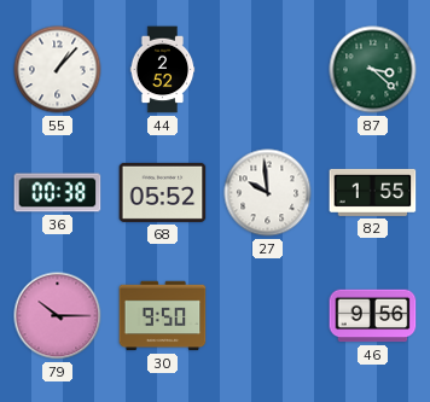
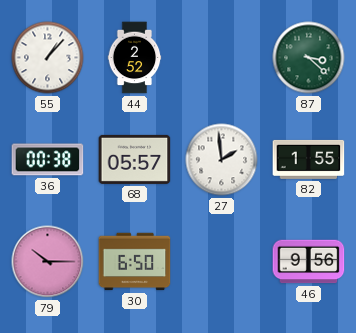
68: 05:52 -> 05:57 (135, 159)
27: 9:59 -> 1:59 (222, 160)
30: 9:50 -> 6:50 (135, 262)
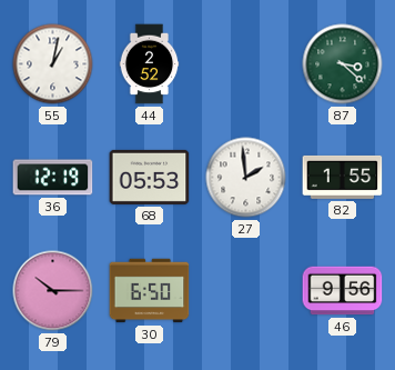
55: 1:07 -> 1:02 (53, 64)
36: 00:38 -> 12:19 (53, 178)
68: 05:57 -> 05:53 (150, 177)
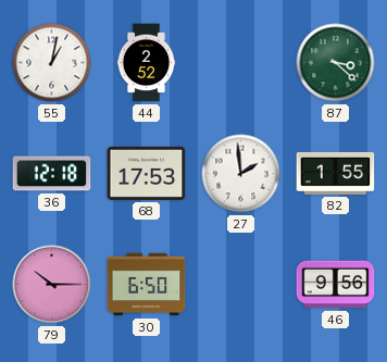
36: 12:19 -> 12:18 (52, 174)
68: 05:53 -> 17:53 (147, 173)
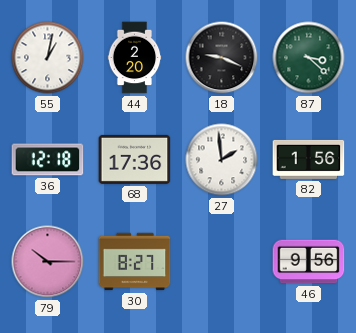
44: 2:52 -> 2:20 (135, 58)
18: none -> 9:19 (222, 58)
68: 17:53 -> 17:36 (135, 159)
82: 1:55 -> 1:56 (309, 159)
30: 6:50 -> 8:27 (135, 262)
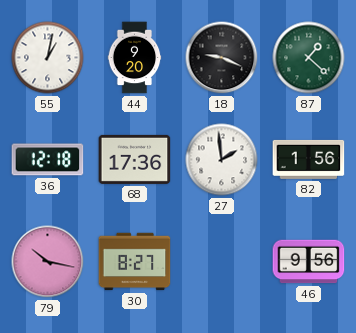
44: 2:20 -> 9:20 (135, 58)
87: 3:22 -> 1:22 (309, 58)
79: 10:15 -> 10:17 (48, 262)
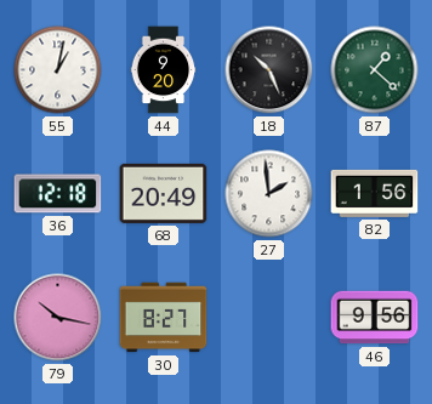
18: 9:19 -> 10:26 (269, 70)
68: 17:36 -> 20:49 (164, 193)
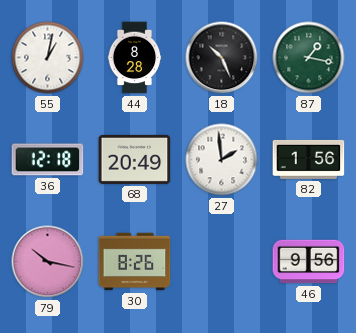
44: 9:20 -> 8:28 (135, 58)
87: 1:22 -> 1:17 (309, 58)
30: 8:27 -> 8:26 (135, 262)
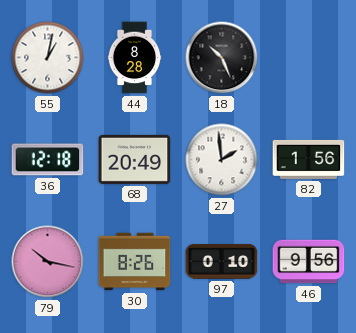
87: 1:17 -> none (309, 58)
97: none -> 0:10 (222, 262)
